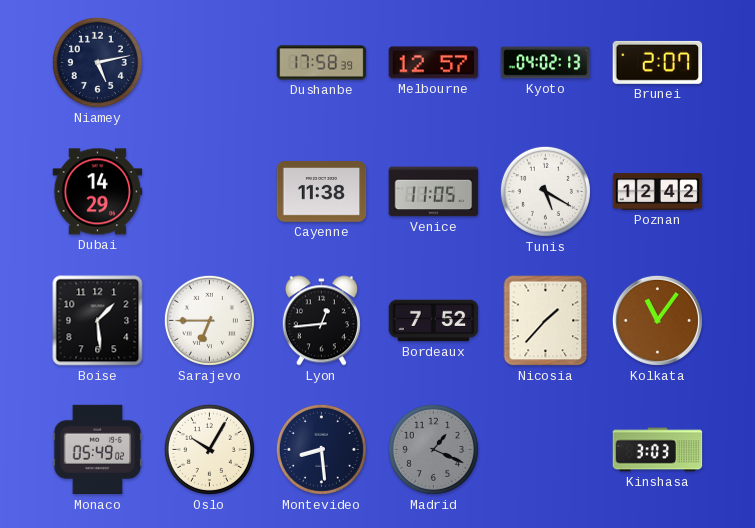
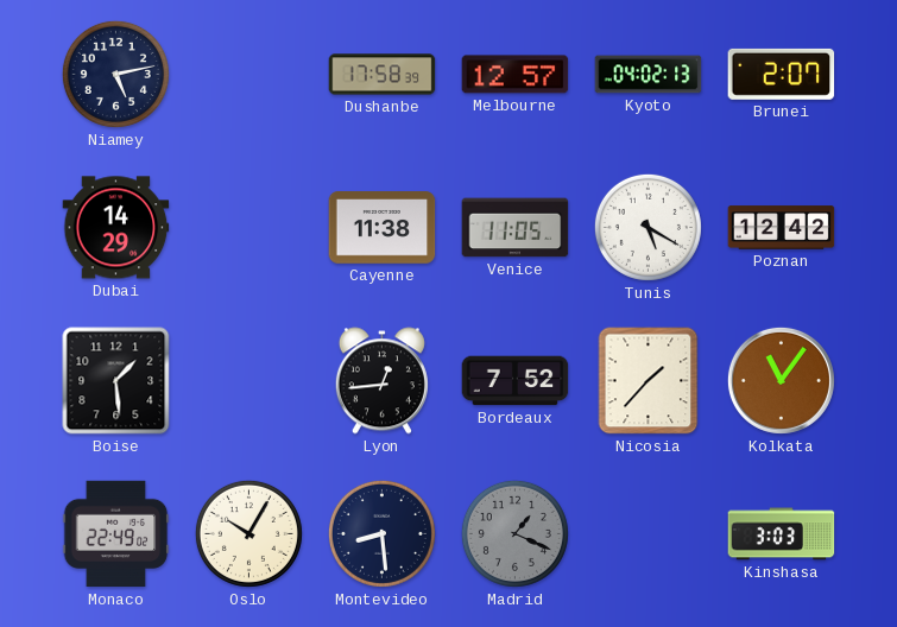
Sarajevo: 6:45 -> none (209, 320)
Monaco: 05:49 -> 22:49 (116, 534)
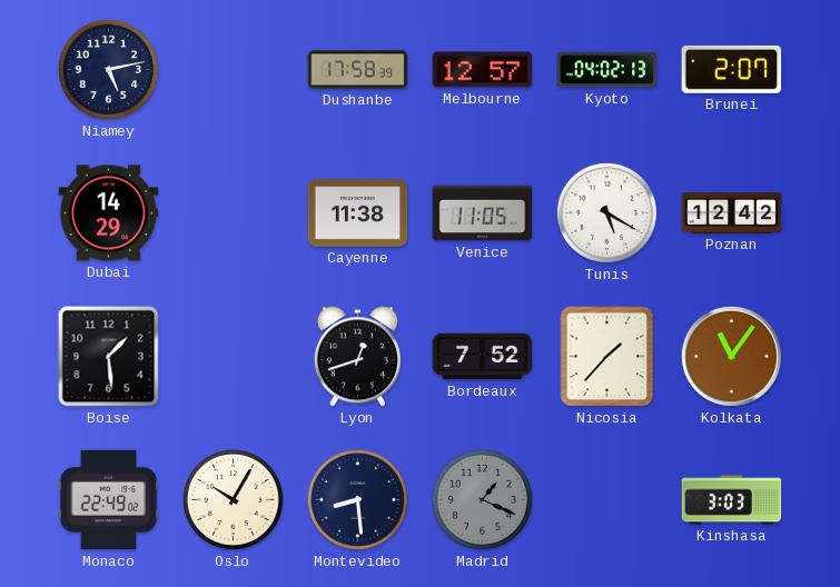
Lyon: 12:44 -> 12:42 (357, 357)
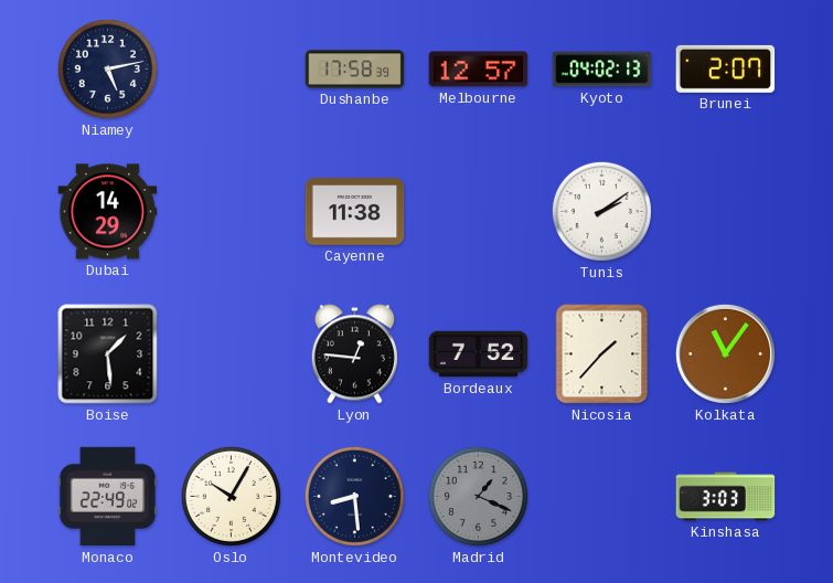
Venice: 11:05 -> none (483, 213)
Tunis: 5:20 -> 2:09 (601, 211)
Poznan: 12:42 -> none (732, 213)
Lyon: 12:42 -> 12:46 (354, 354)
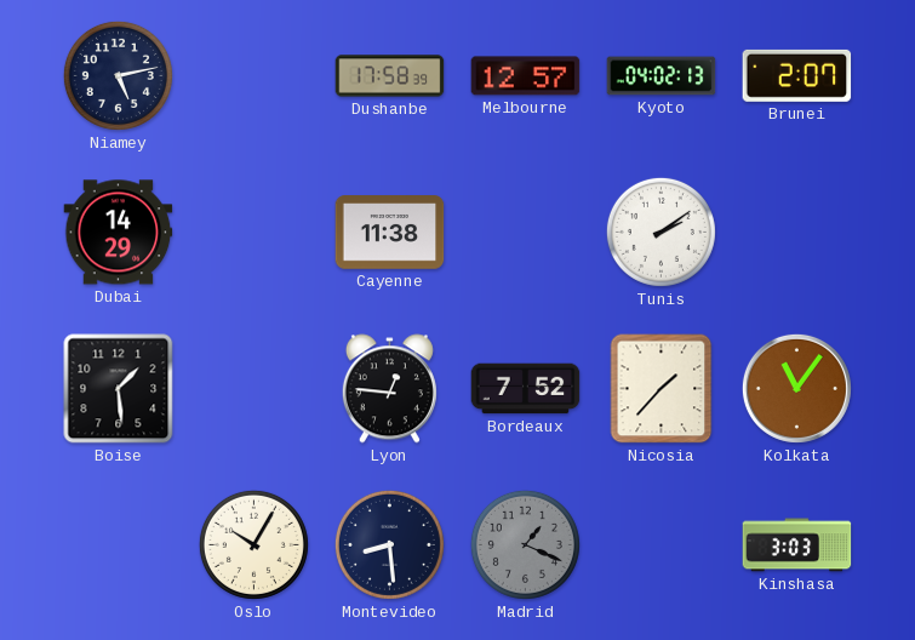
Monaco: 22:49 -> none (108, 497)
